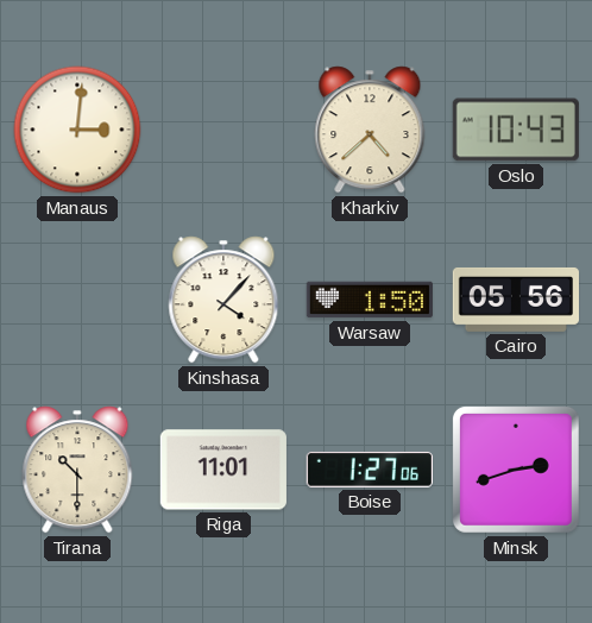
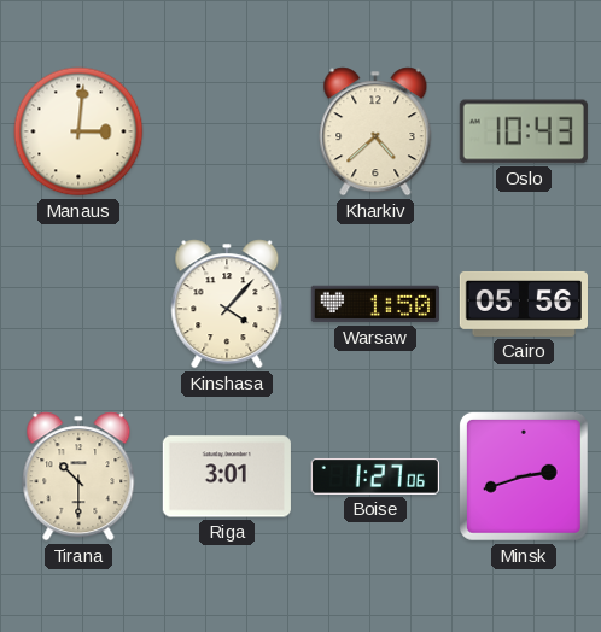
Riga: 11:01 -> 3:01 (227, 476)
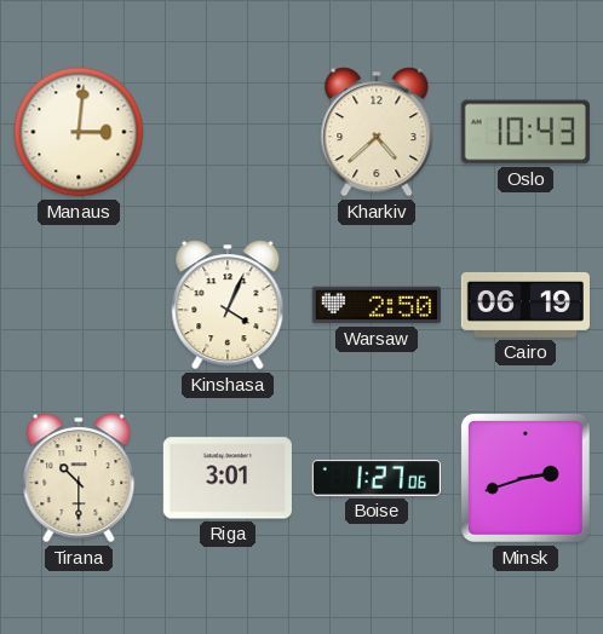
Kinshasa: 4:07 -> 4:04 (228, 305)
Warsaw: 1:50 -> 2:50 (377, 305)
Cairo: 05:56 -> 06:19 (524, 305)
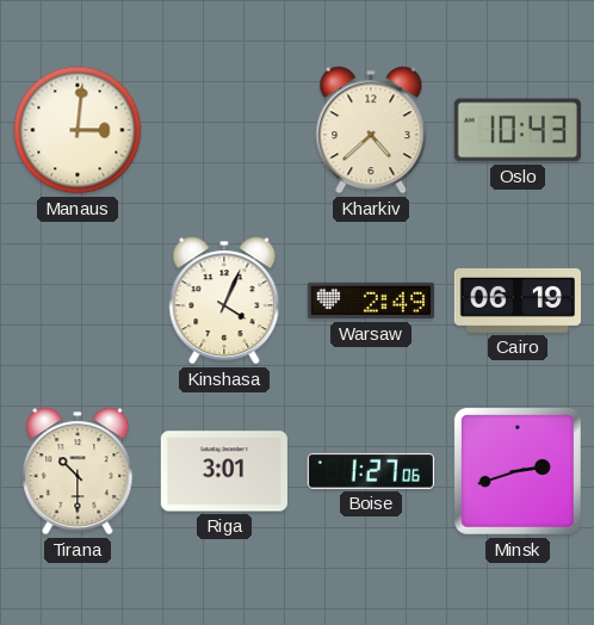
Warsaw: 2:50 -> 2:49 (371, 301)
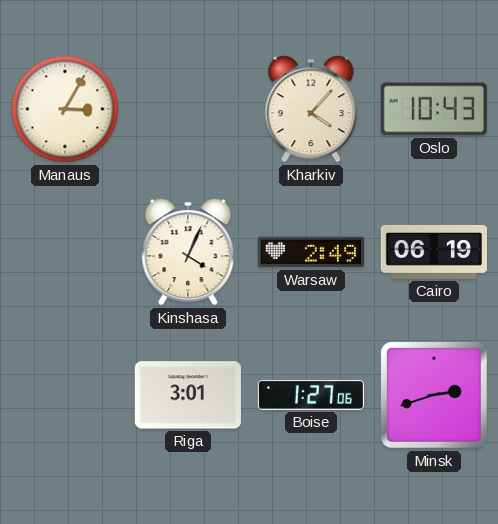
Manaus: 3:01 -> 3:05 (65, 109)
Kharkiv: 4:38 -> 4:07 (311, 109)
Tirana: 10:30 -> none (78, 471)
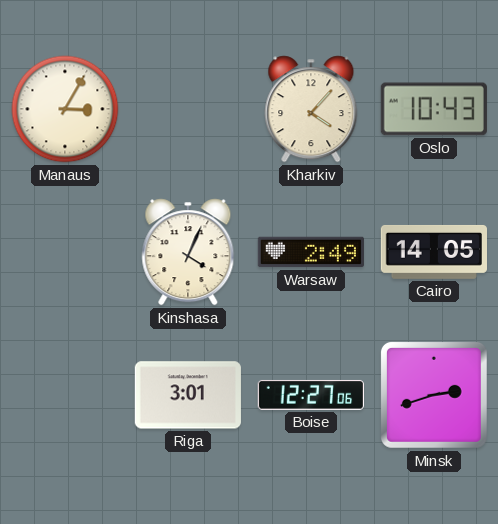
Cairo: 06:19 -> 14:05 (433, 252)
Boise: 1:27 -> 12:27 (311, 395)
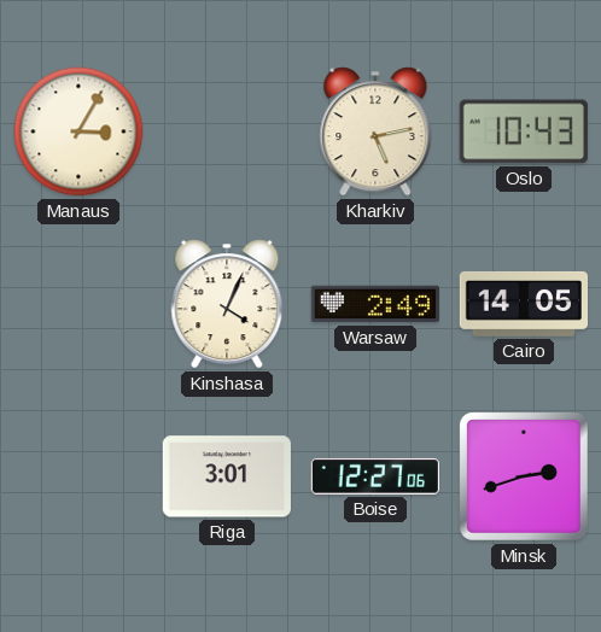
Kharkiv: 4:07 -> 5:13 (375, 131)
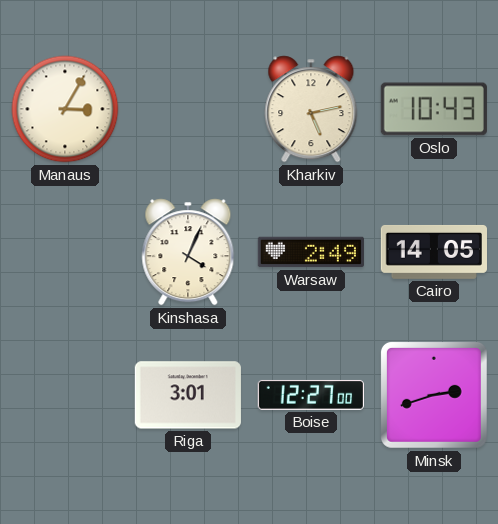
Boise: 12:27:06 -> 12:27:00 (311, 395)
